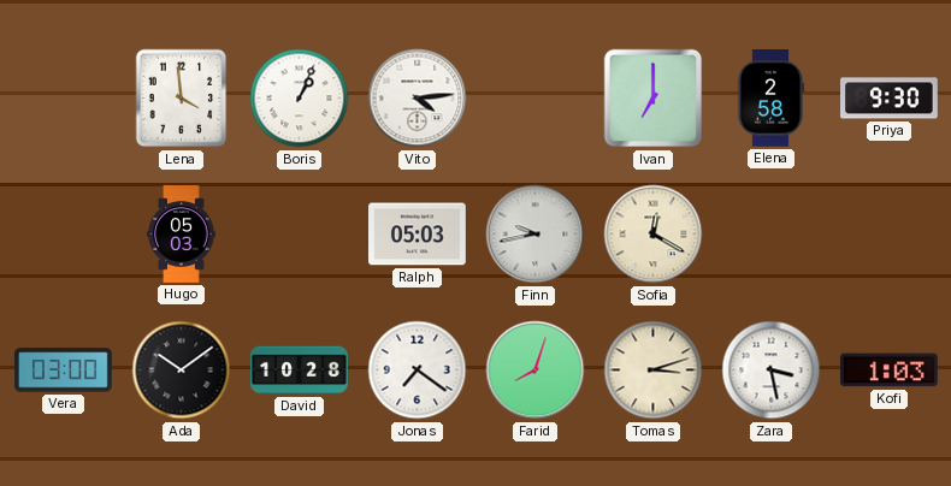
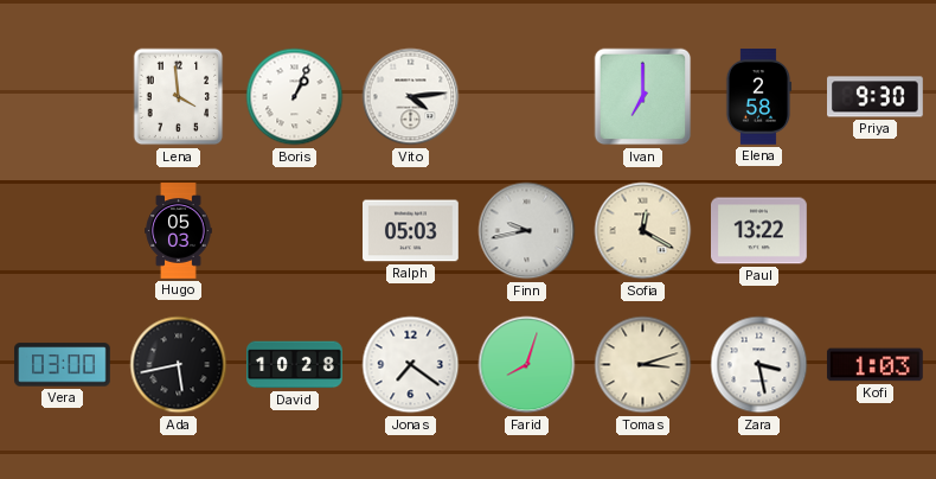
Paul: none -> 13:22 (759, 231)
Ada: 10:09 -> 5:43 (179, 365)
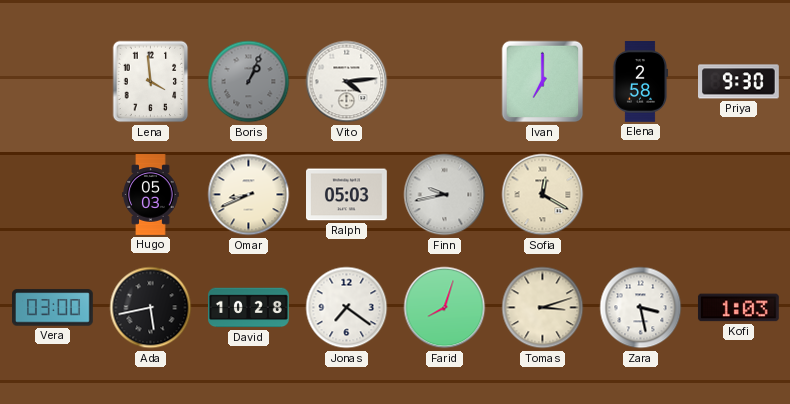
Boris dial: white -> grey (249, 82)
Omar: none -> 8:41 (249, 195)
Paul: 13:22 -> none (759, 231)
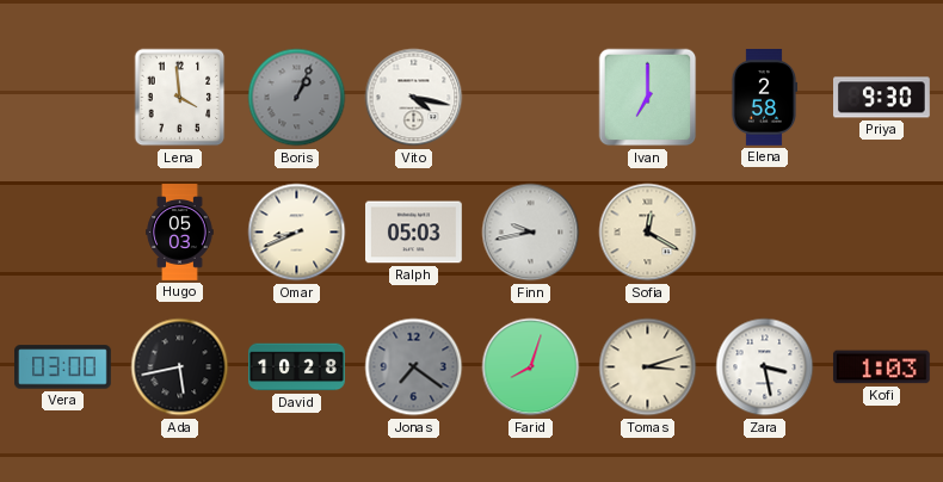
Vito: 4:14 -> 4:17 (414, 98)
Jonas dial: white -> grey (414, 367)
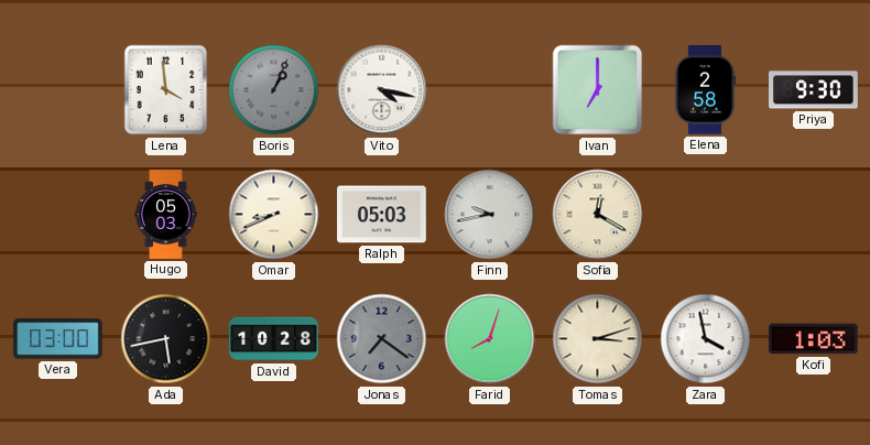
Zara: 3:28 -> 3:58 (706, 339)
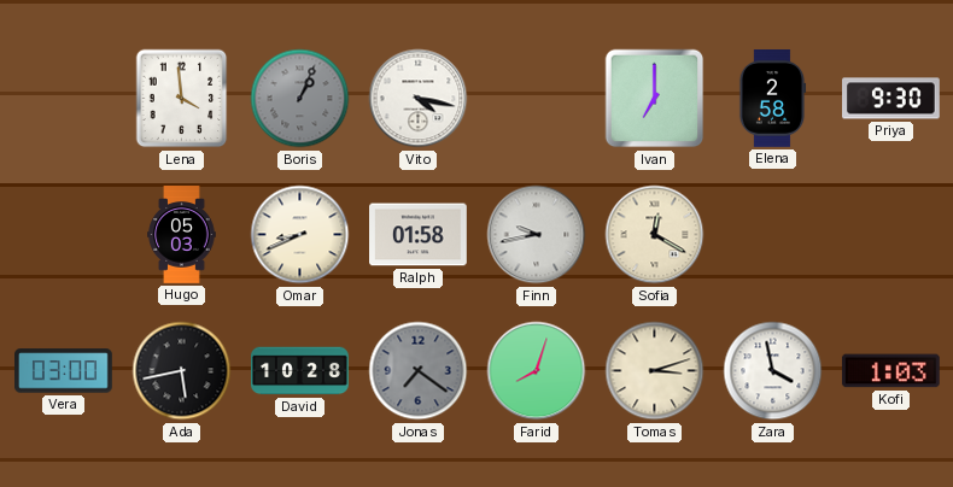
Ralph: 05:03 -> 01:58 (419, 235)
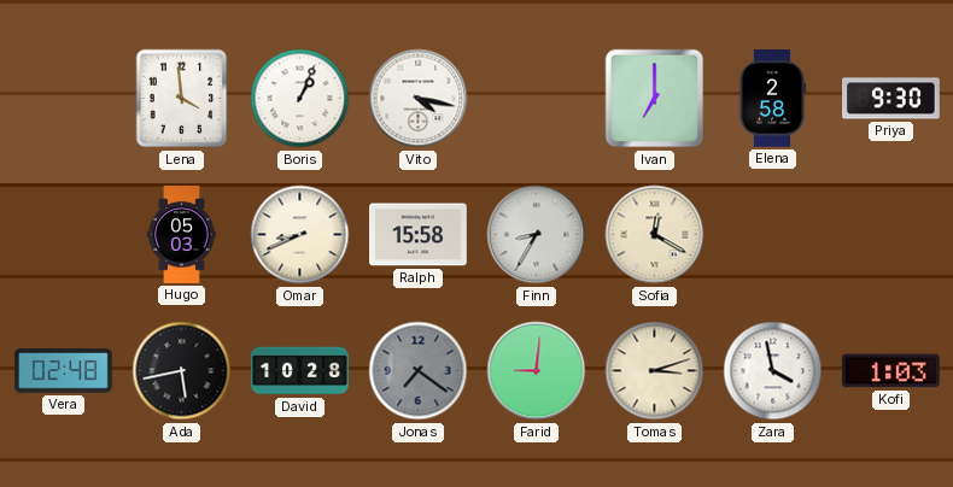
Boris dial: grey -> white (300, 99)
Ralph: 01:58 -> 15:58 (419, 235)
Finn: 9:43 -> 8:35 (537, 235)
Vera: 03:00 -> 02:48 (64, 371)
Farid: 8:03 -> 9:01 (537, 371)
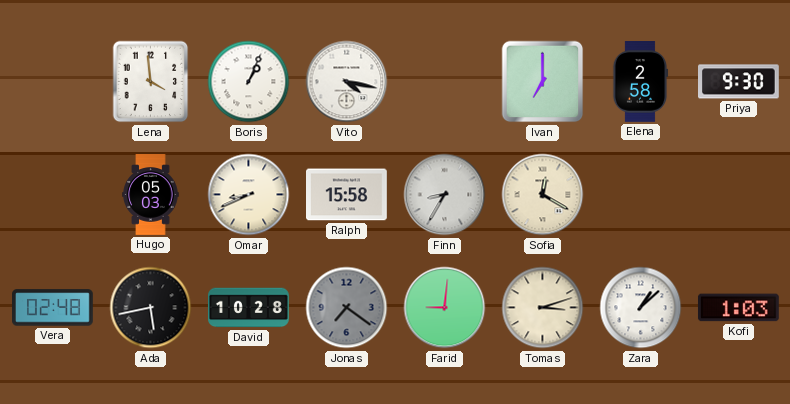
Zara: 3:58 -> 1:08 (641, 308)
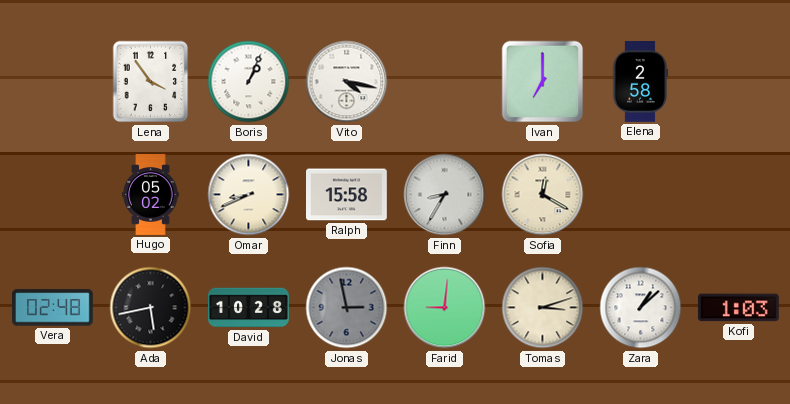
Lena: 3:59 -> 3:54 (151, 82)
Priya: 9:30 -> none (739, 82)
Hugo: 05:03 -> 05:02 (151, 195)
Jonas: 7:21 -> 2:58 (347, 308)
